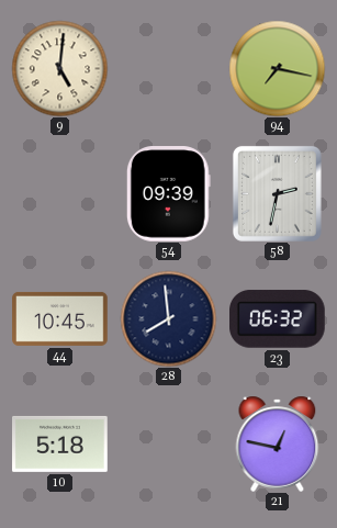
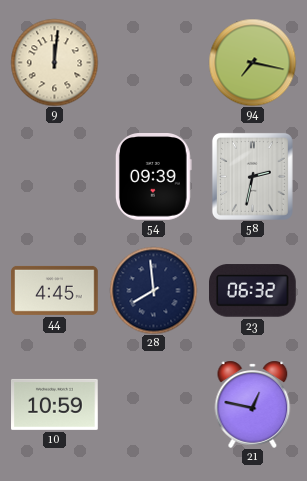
9: 5:01 -> 12:01 (54, 62)
44: 10:45 -> 4:45 (55, 290)
10: 5:18 -> 10:59 (55, 404)
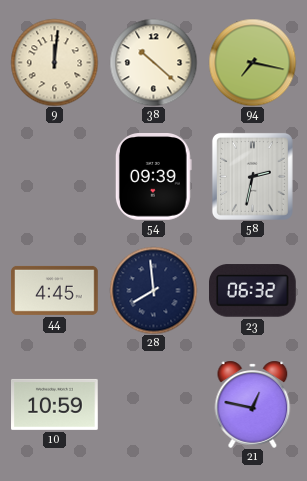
38: none -> 10:22 (153, 62)
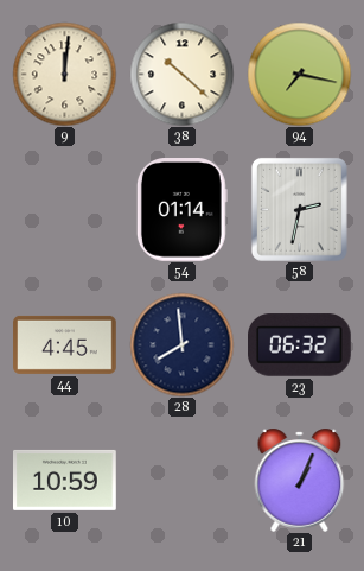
54: 09:39 -> 01:14 (181, 210)
21: 12:47 -> 1:04 (300, 480)
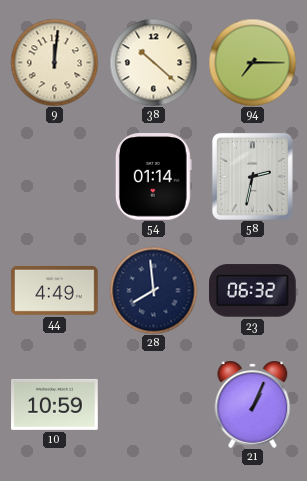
94: 7:17 -> 7:15 (252, 62)
44: 4:45 -> 4:49 (55, 290)
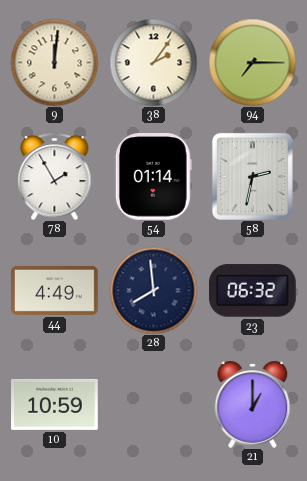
38: 10:22 -> 2:06 (153, 62)
78: none -> 1:55 (55, 176)
21: 1:04 -> 1:00 (253, 404)
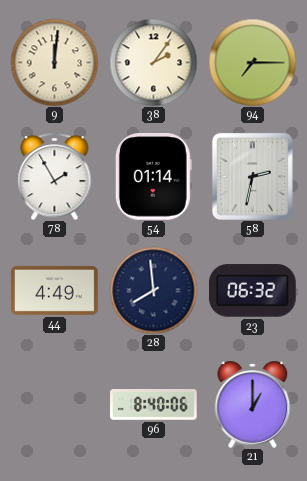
10: 10:59 -> none (55, 404)
96: none -> 8:40 (154, 405)
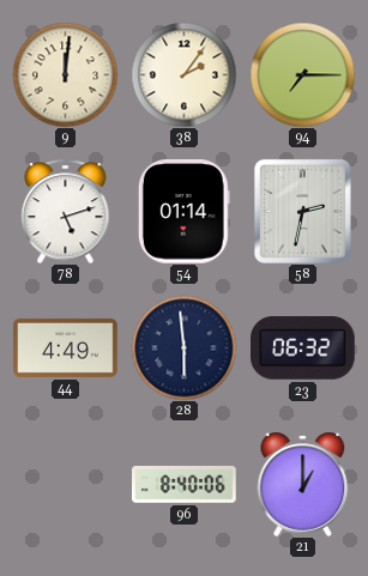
78: 1:55 -> 5:12 (66, 211)
28: 7:59 -> 5:59 (183, 347)
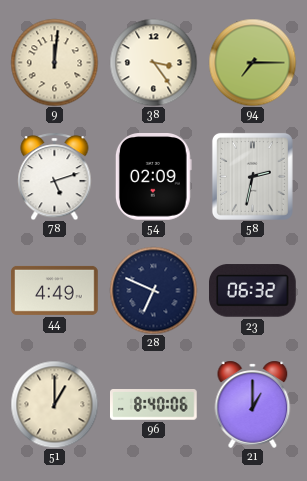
38: 2:06 -> 3:24 (153, 62)
54: 01:14 -> 02:09 (153, 177)
28: 5:59 -> 6:49 (153, 290)
51: none -> 1:00 (54, 404)
